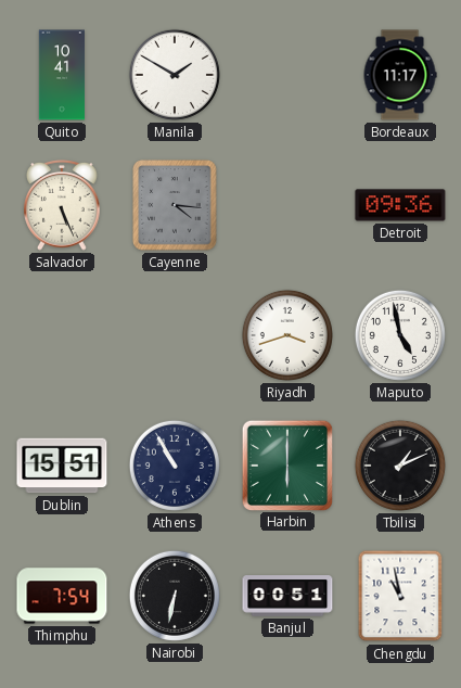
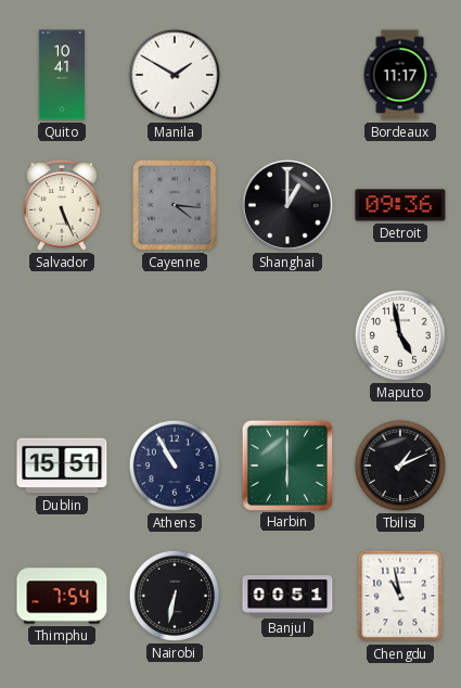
Shanghai: none -> 1:00 (287, 205)
Riyadh: 3:42 -> none (287, 335)
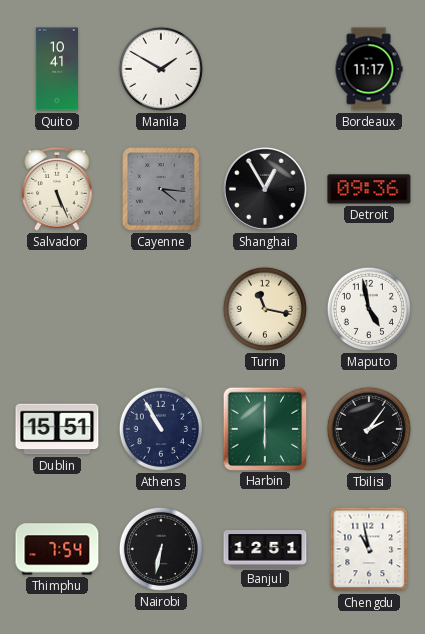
Shanghai: 1:00 -> 12:55 (265, 189)
Turin: none -> 11:17 (265, 309)
Tbilisi: 1:11 -> 2:06 (369, 429)
Banjul: 00:51 -> 12:51 (265, 549)
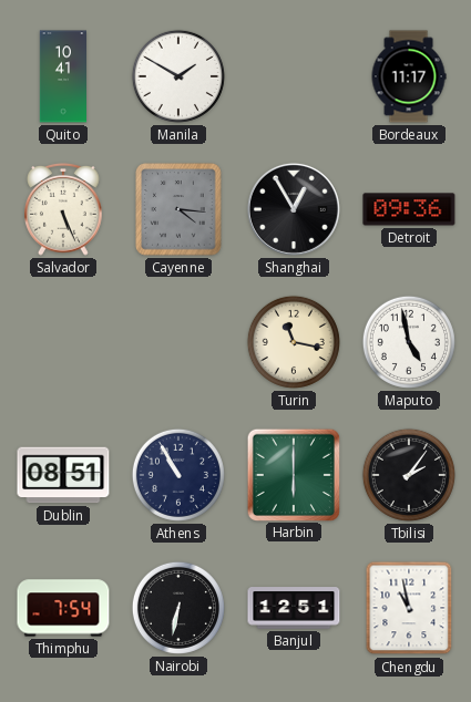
Dublin: 15:51 -> 08:51 (63, 475)
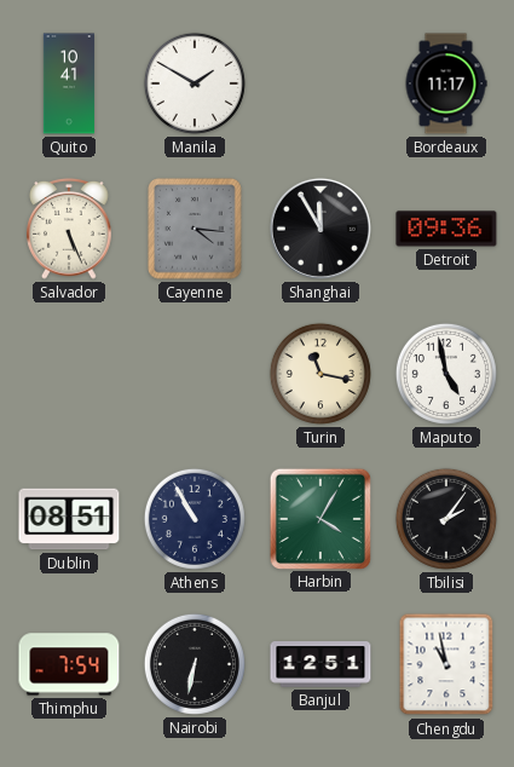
Shanghai: 12:55 -> 11:55 (320, 229)
Harbin: 6:00 -> 4:05 (319, 518)
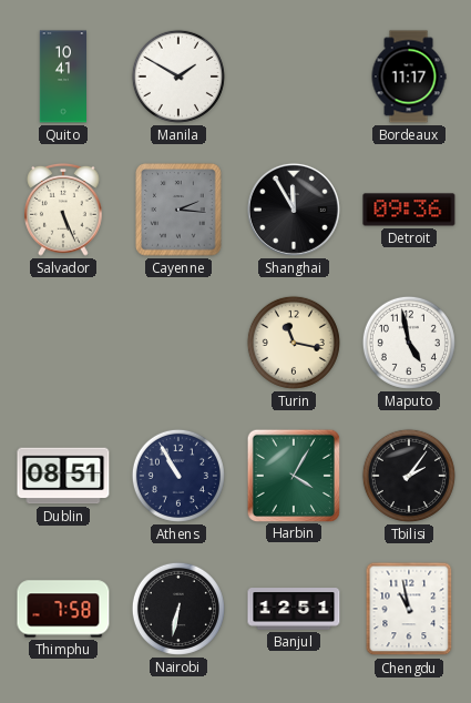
Cayenne: 4:16 -> 2:16 (178, 210)
Thimphu: 7:54 -> 7:58 (63, 609)
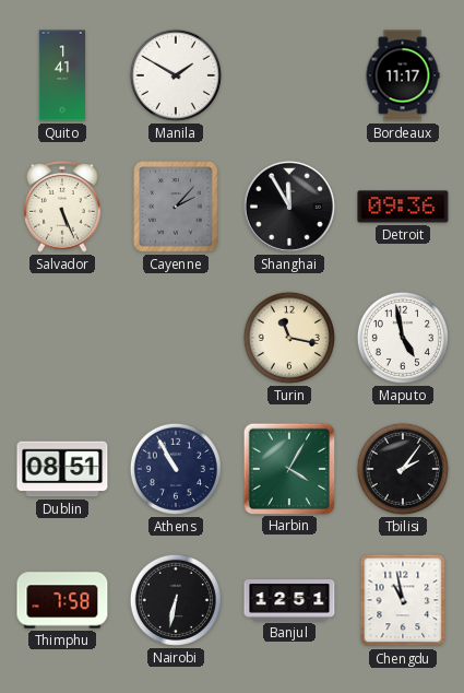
Quito: 10:41 -> 1:41 (61, 75)
Cayenne: 2:16 -> 2:07 (176, 207)
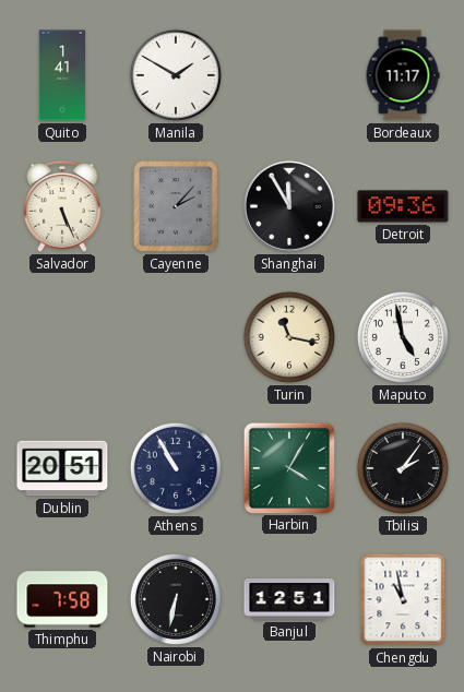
Dublin: 08:51 -> 20:51 (62, 468)
